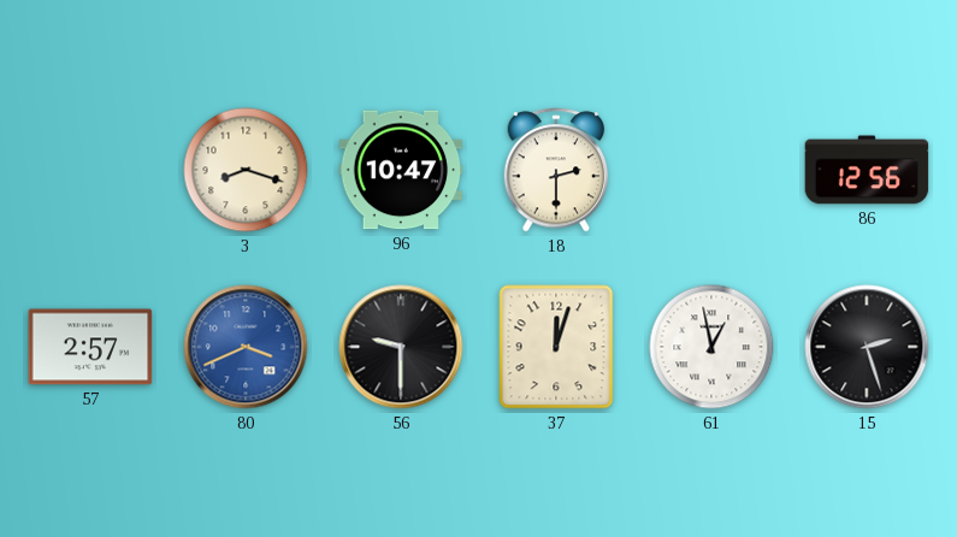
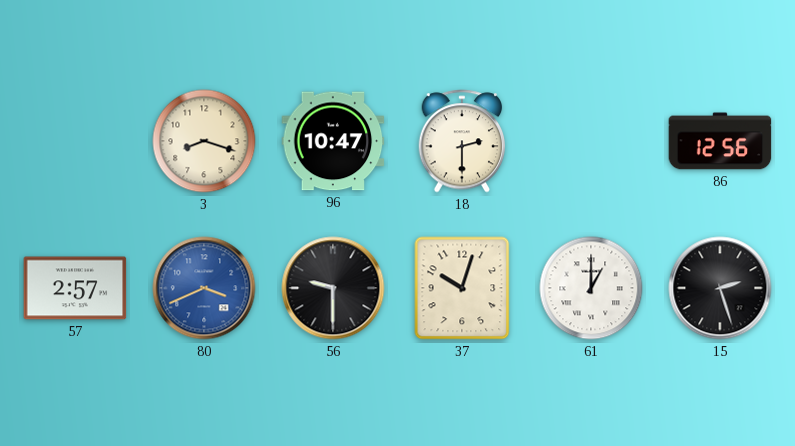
37: 12:03 -> 10:03 (462, 288)
61: 12:58 -> 1:00 (591, 288)
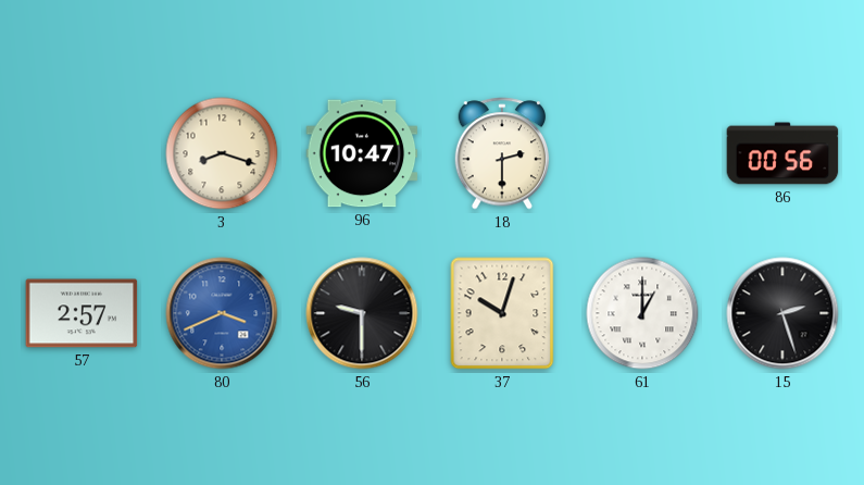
86: 12:56 -> 00:56 (782, 153)
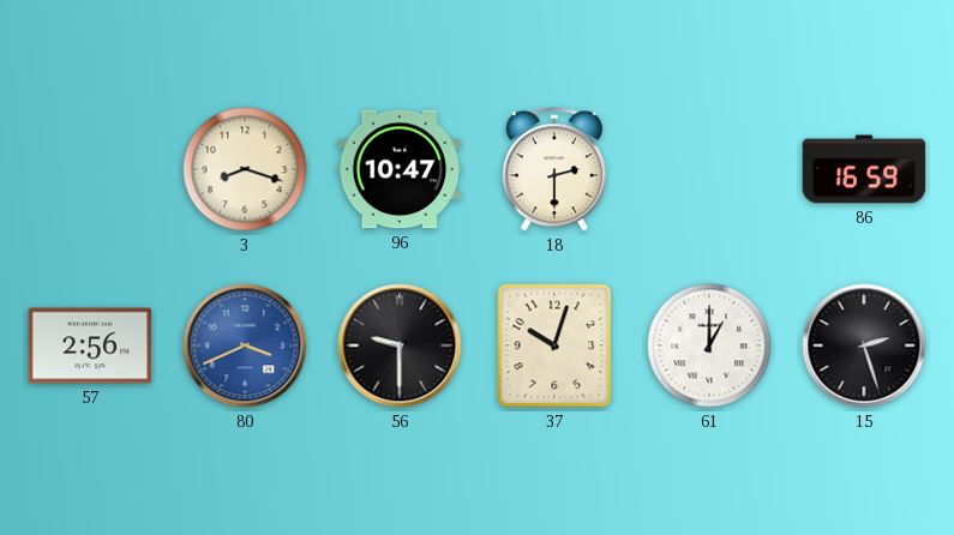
86: 00:56 -> 16:59 (864, 169)
57: 2:57 -> 2:56 (90, 345)
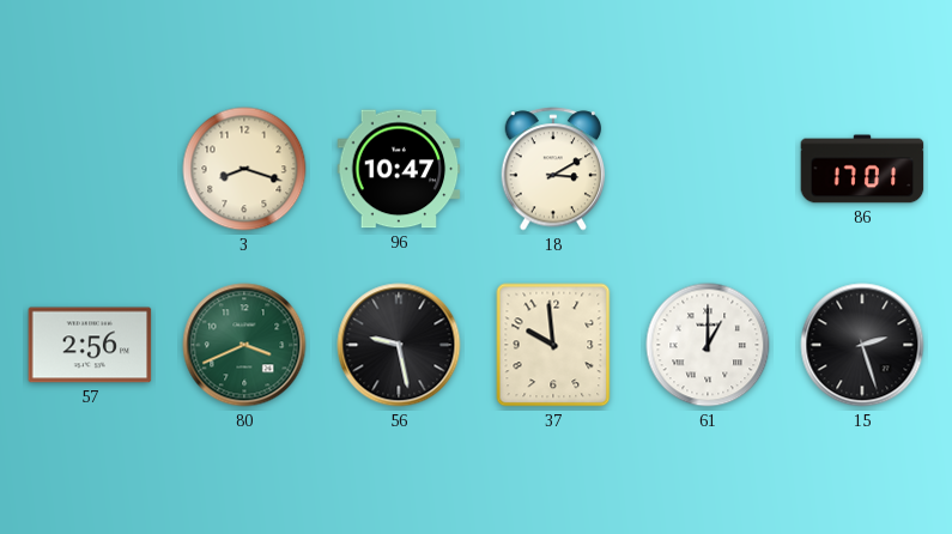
18: 2:30 -> 3:10 (553, 169)
86: 16:59 -> 17:01 (862, 169)
80 dial: blue -> green (244, 345)
56: 9:30 -> 9:28 (399, 345)
37: 10:03 -> 9:59 (553, 345)
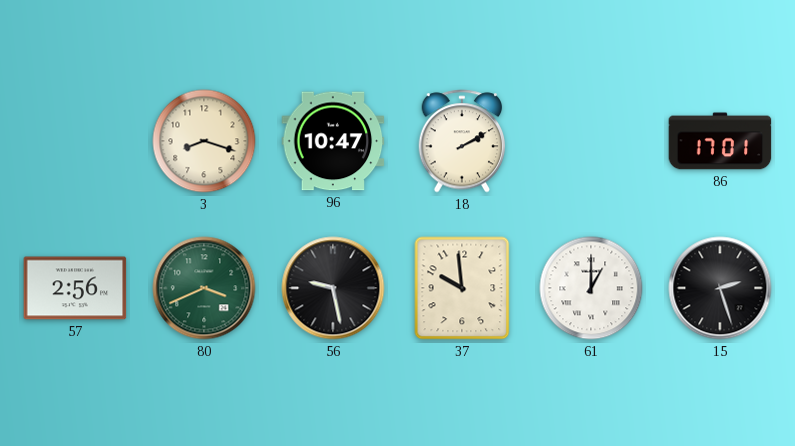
18: 3:10 -> 2:10 (462, 141)
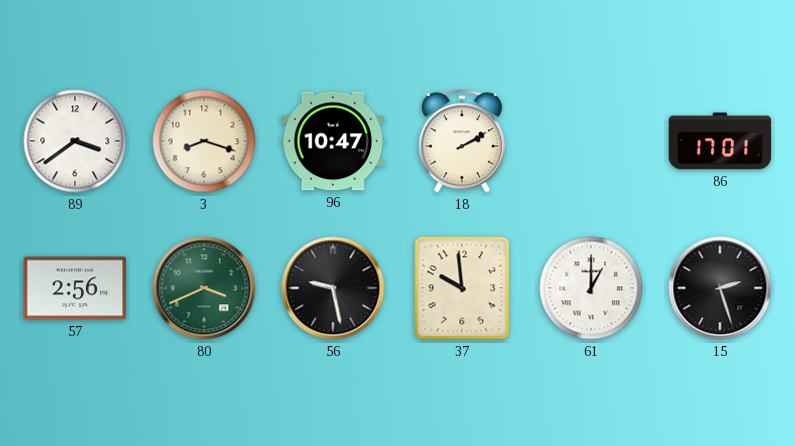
89: none -> 3:39 (75, 141)
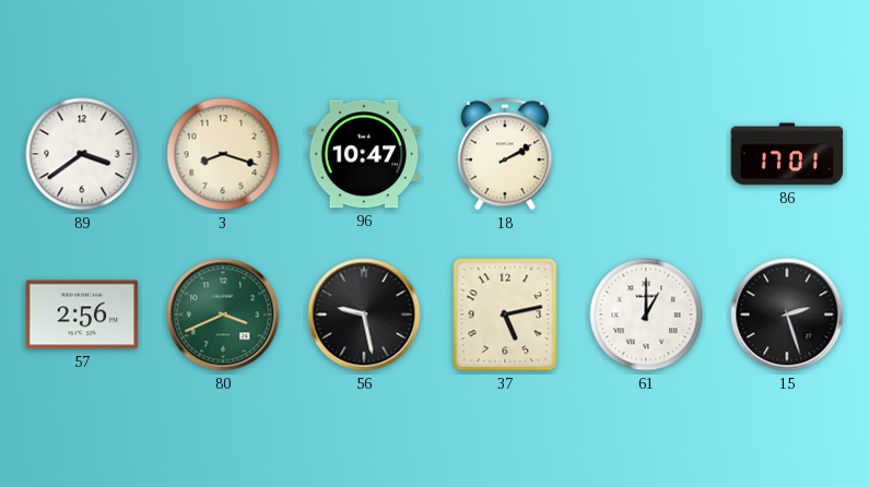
37: 9:59 -> 5:13 (505, 314)
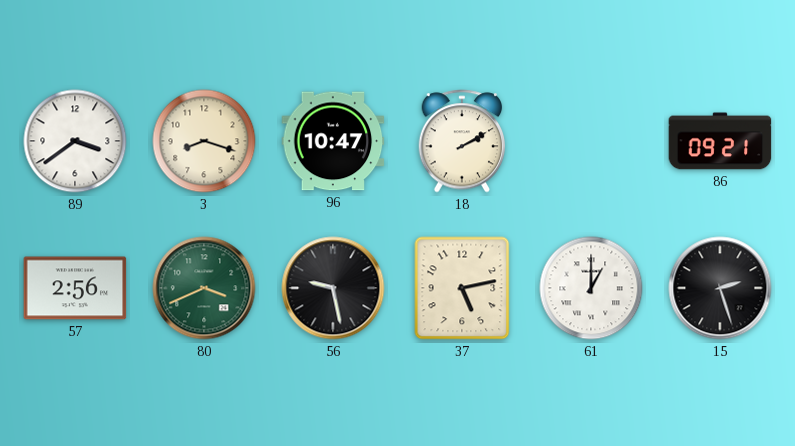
86: 17:01 -> 09:21 (720, 141)
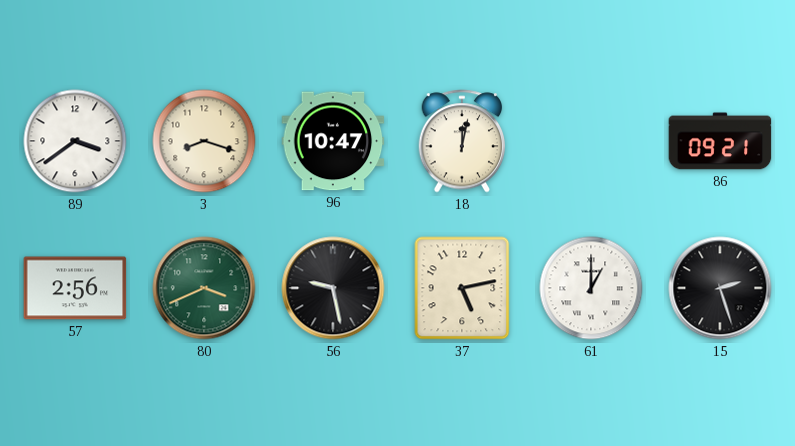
18: 2:10 -> 12:02 (462, 141)
